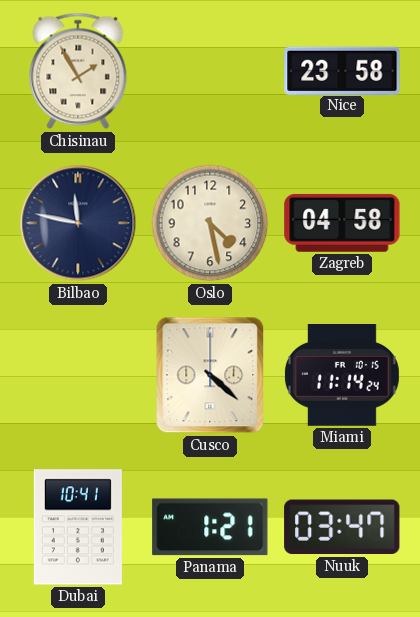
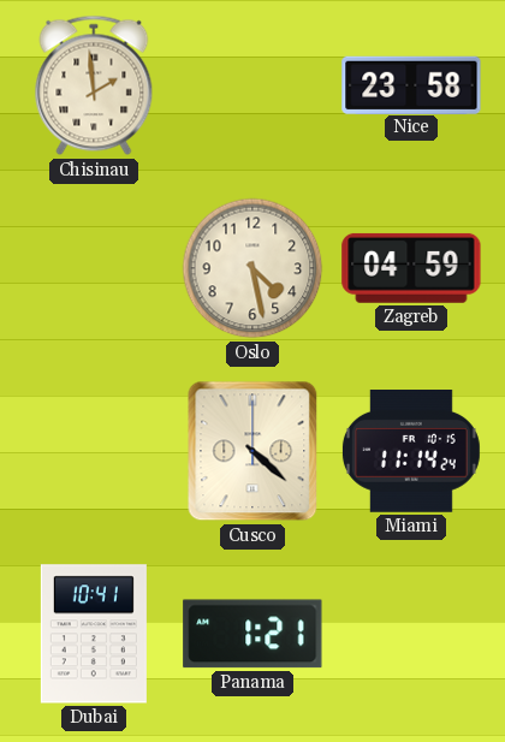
Chisinau: 1:55 -> 1:59 (94, 85)
Bilbao: 11:47 -> none (78, 223)
Zagreb: 04:58 -> 04:59 (411, 268)
Nuuk: 03:47 -> none (342, 527)
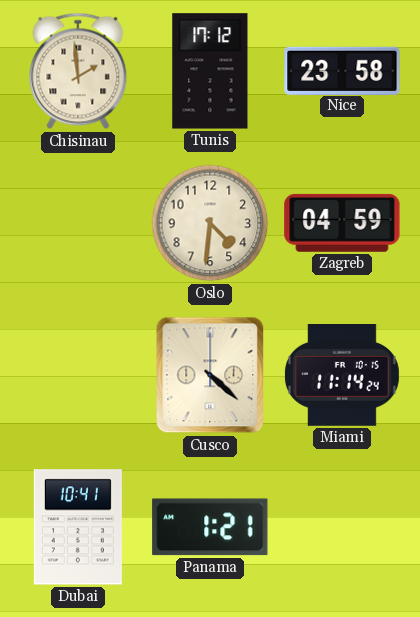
Tunis: none -> 17:12 (210, 71)
Oslo: 4:28 -> 4:31 (210, 223)
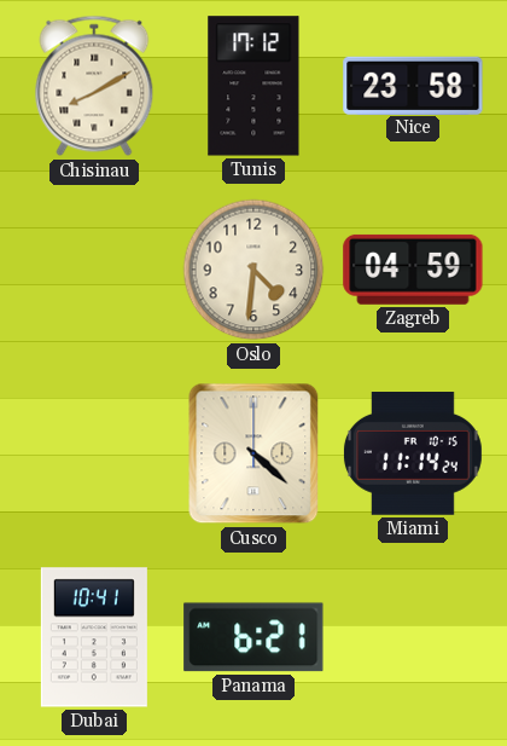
Chisinau: 1:59 -> 8:10 (94, 86)
Panama: 1:21 -> 6:21 (253, 637)
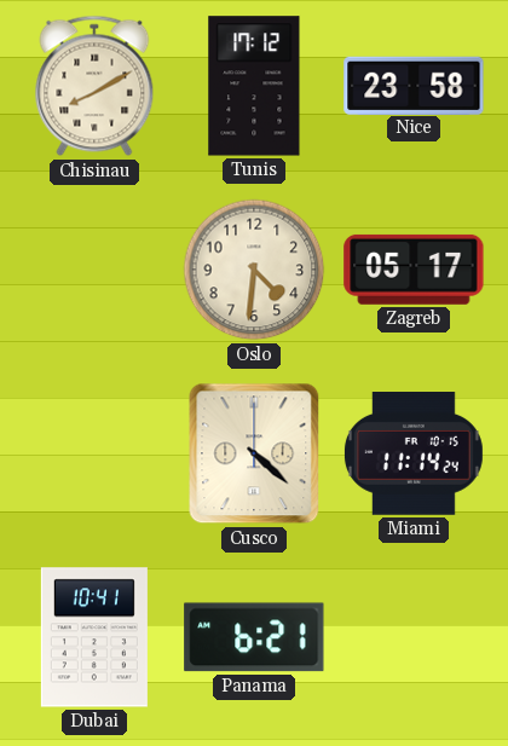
Zagreb: 04:59 -> 05:17 (414, 270)
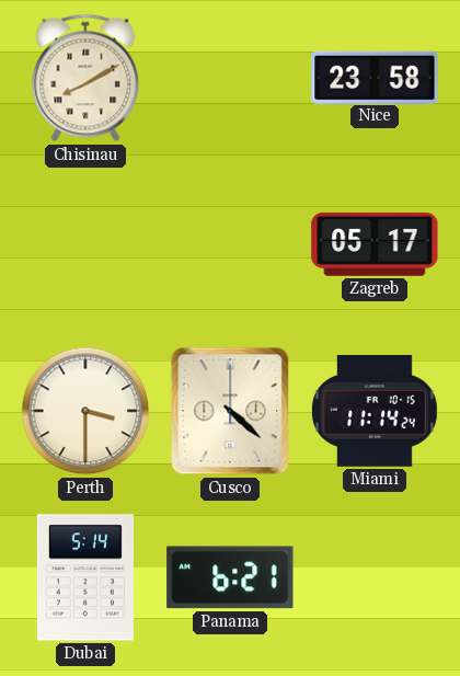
Tunis: 17:12 -> none (254, 86)
Oslo: 4:31 -> none (254, 270)
Perth: none -> 3:30 (85, 411)
Dubai: 10:41 -> 5:14 (85, 577)
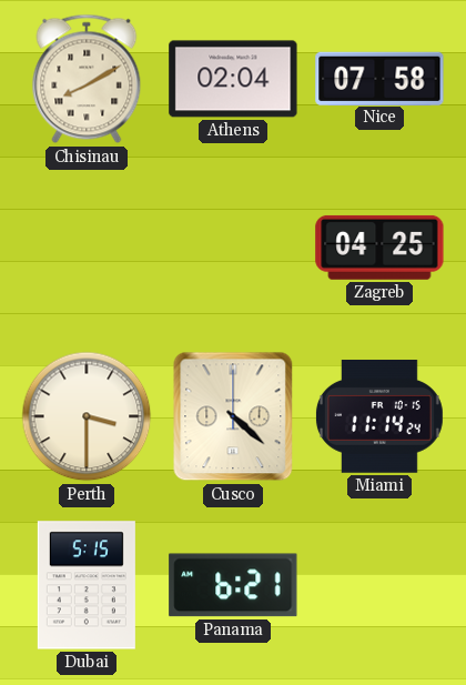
Athens: none -> 02:04 (233, 79)
Nice: 23:58 -> 07:58 (379, 78)
Zagreb: 05:17 -> 04:25 (379, 248)
Dubai: 5:14 -> 5:15 (87, 585)
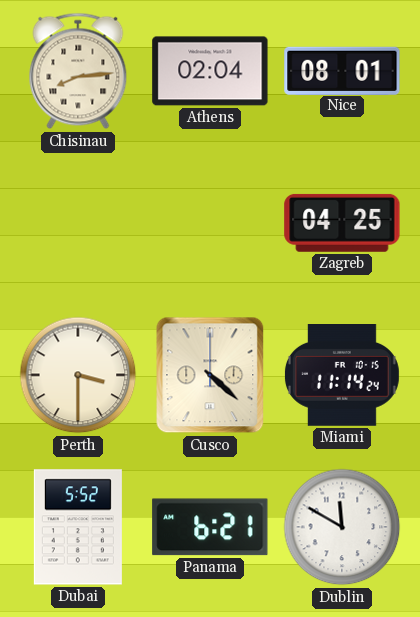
Chisinau: 8:10 -> 8:14 (78, 71)
Nice: 07:58 -> 08:01 (342, 70)
Dubai: 5:15 -> 5:52 (78, 527)
Dublin: none -> 11:50 (342, 527)
